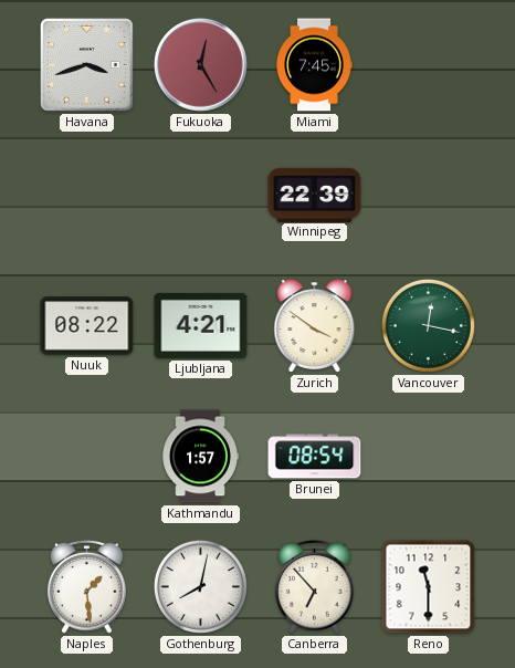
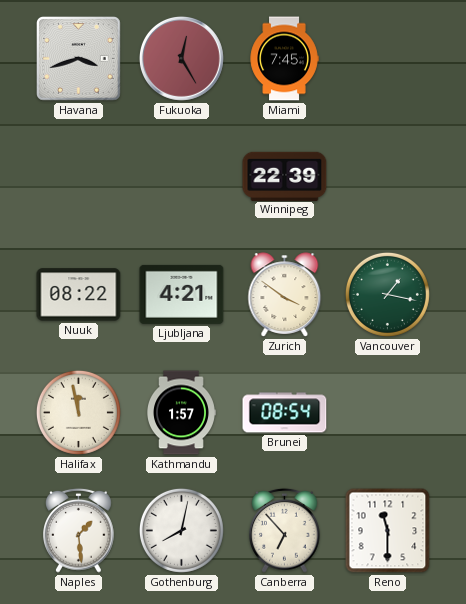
Vancouver: 12:17 -> 1:17 (387, 294)
Halifax: none -> 11:58 (78, 412)
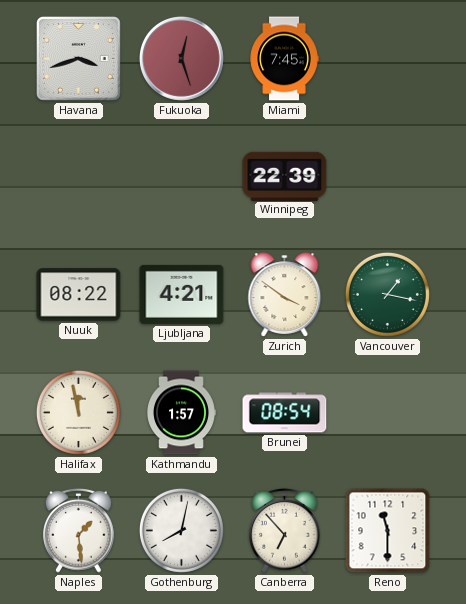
Fukuoka: 12:25 -> 12:27 (181, 58)
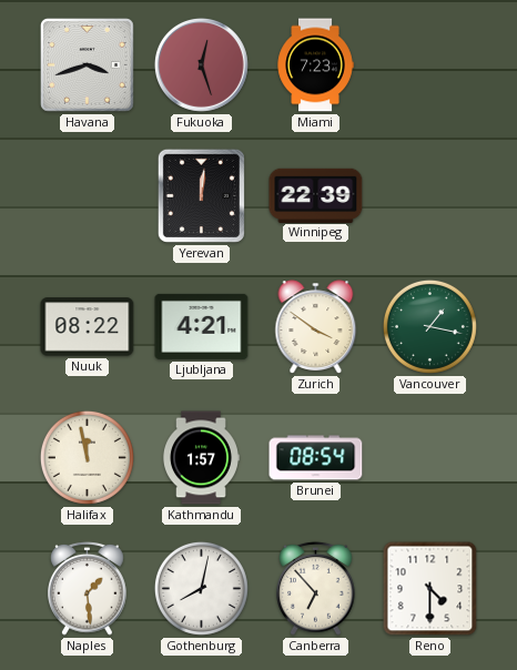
Miami: 7:45 -> 7:23 (315, 65)
Yerevan: none -> 12:01 (201, 195)
Reno: 11:30 -> 4:30 (430, 589)
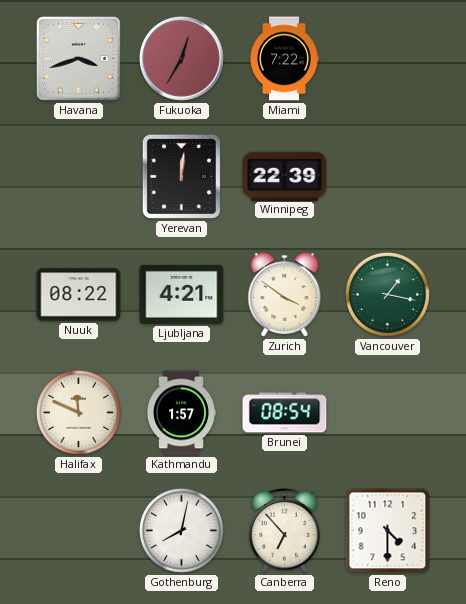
Fukuoka: 12:27 -> 12:35 (181, 58)
Miami: 7:23 -> 7:22 (284, 59)
Halifax: 11:58 -> 11:49 (78, 412)
Naples: 1:29 -> none (88, 588)
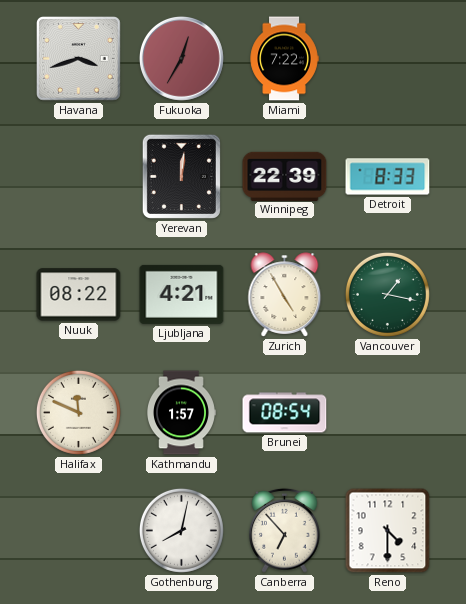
Detroit: none -> 8:33 (388, 177)
Zurich: 3:51 -> 4:55 (285, 295)
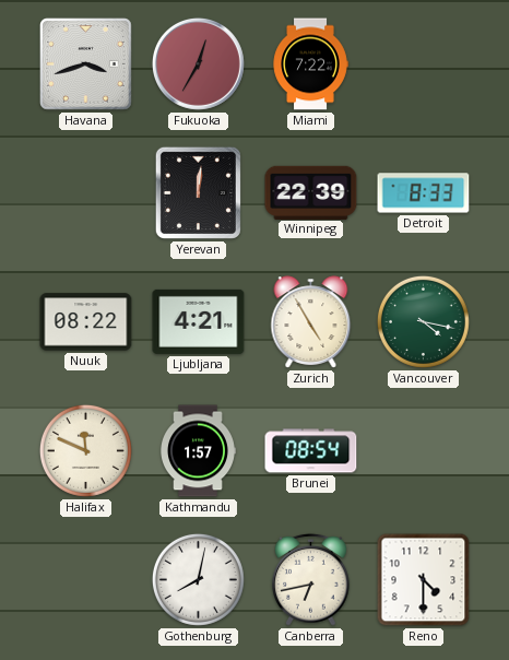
Vancouver: 1:17 -> 4:17 (423, 321)
Canberra: 6:53 -> 6:43 (311, 579)
